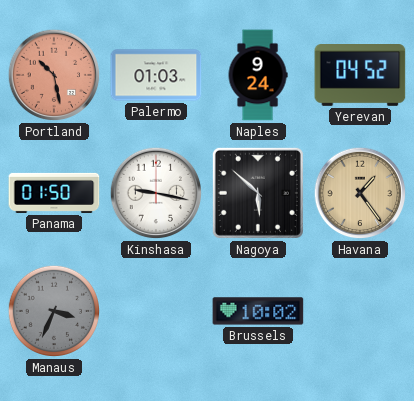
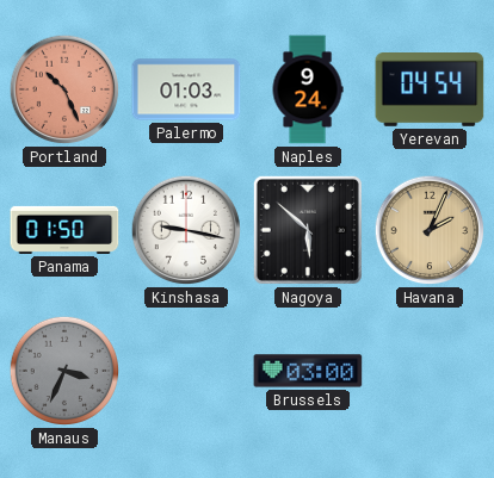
Portland: 10:28 -> 10:26 (64, 89)
Yerevan: 04:52 -> 04:54 (430, 91)
Havana: 1:24 -> 2:04 (430, 230)
Brussels: 10:02 -> 03:00 (308, 371)
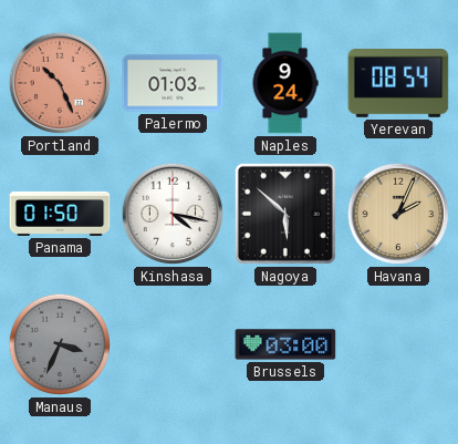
Yerevan: 04:54 -> 08:54 (398, 84)
Kinshasa: 9:17 -> 4:17 (173, 214)
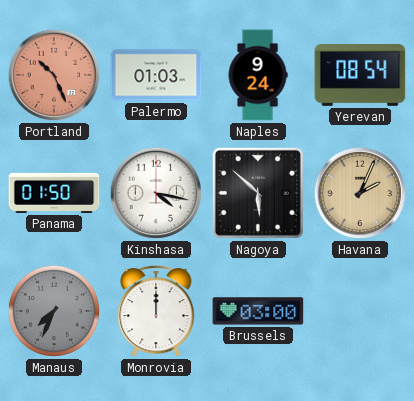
Manaus: 3:34 -> 7:34 (54, 311)
Monrovia: none -> 12:00 (156, 312)
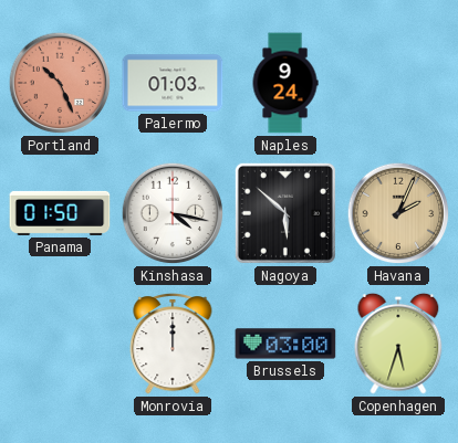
Yerevan: 08:54 -> none (360, 76)
Manaus: 7:34 -> none (54, 311)
Copenhagen: none -> 5:33 (398, 344)
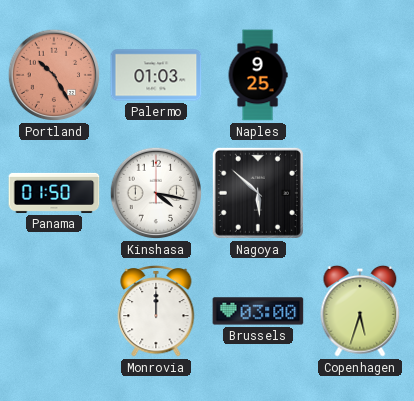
Portland: 10:26 -> 10:25 (54, 75)
Naples: 9:24 -> 9:25 (258, 75)
Havana: 2:04 -> none (398, 213)
